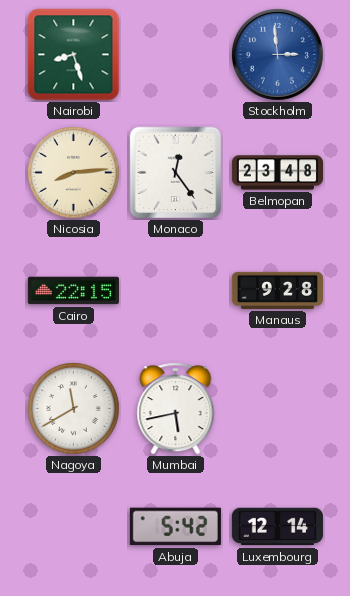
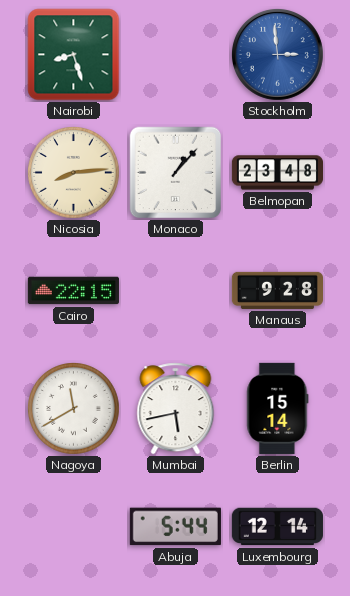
Monaco: 12:24 -> 1:07 (176, 173)
Berlin: none -> 15:14 (278, 408)
Abuja: 5:42 -> 5:44 (175, 527)
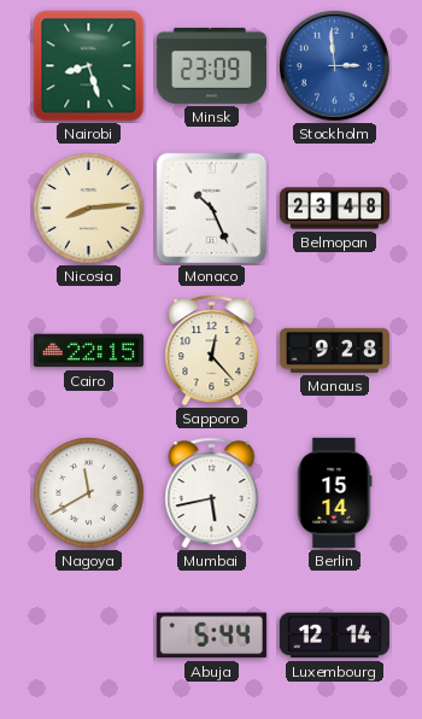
Minsk: none -> 23:09 (211, 66)
Monaco: 1:07 -> 10:26 (212, 209)
Sapporo: none -> 12:23 (212, 351)
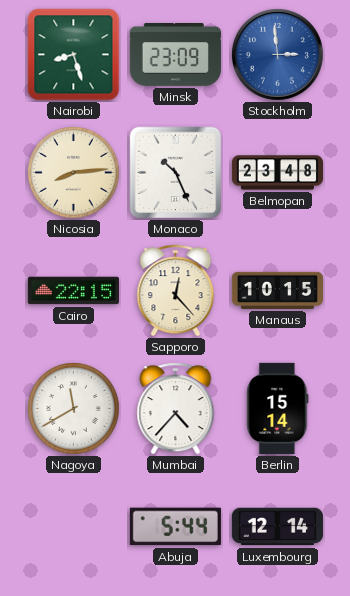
Manaus: 9:28 -> 10:15 (277, 290)
Mumbai: 5:43 -> 4:37 (176, 409)
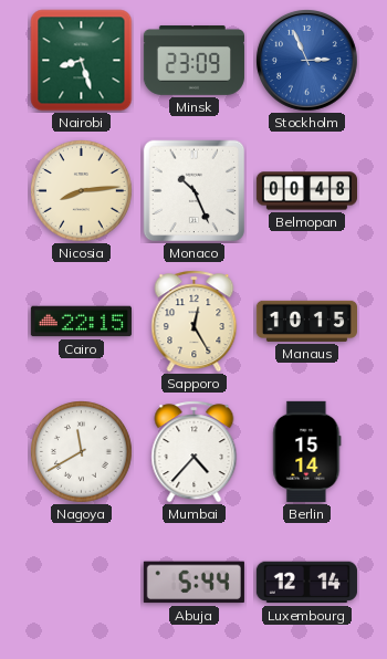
Stockholm: 2:59 -> 2:56 (306, 60)
Belmopan: 23:48 -> 00:48 (306, 191)
Sapporo: 12:23 -> 12:25 (195, 322)
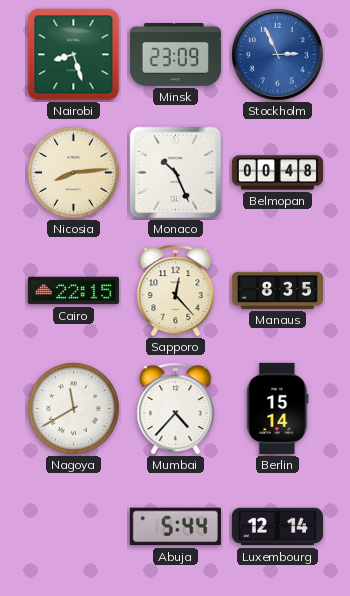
Sapporo: 12:25 -> 12:23 (176, 291)
Manaus: 10:15 -> 8:35 (277, 290)
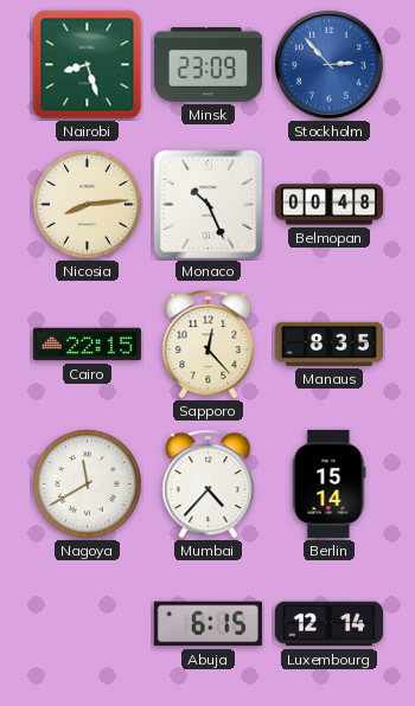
Stockholm: 2:56 -> 2:53 (328, 64)
Abuja: 5:44 -> 6:15 (207, 624)
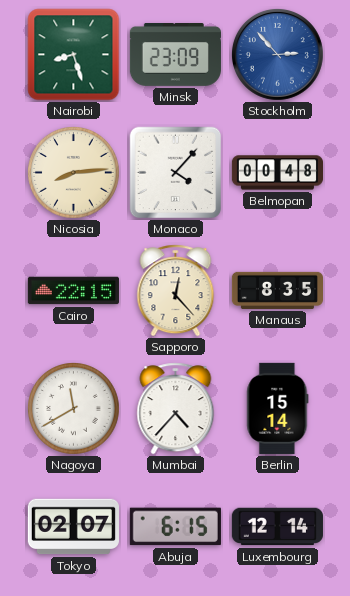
Monaco: 10:26 -> 4:07 (176, 173)
Tokyo: none -> 02:07 (73, 527)
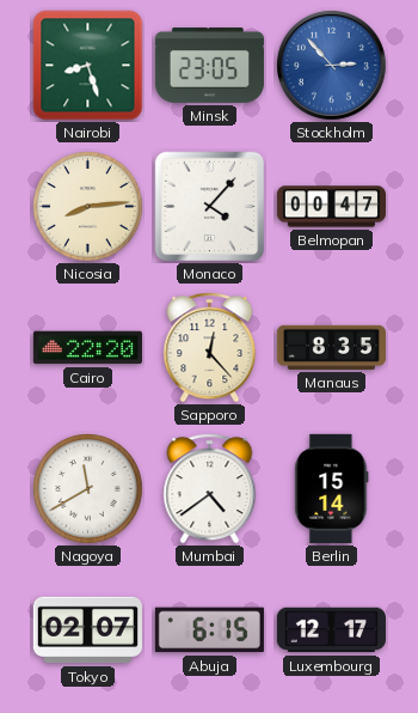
Minsk: 23:09 -> 23:05 (209, 66)
Belmopan: 00:48 -> 00:47 (331, 207)
Cairo: 22:15 -> 22:20 (87, 348)
Mumbai: 4:37 -> 4:39 (210, 489)
Luxembourg: 12:14 -> 12:17 (331, 630)
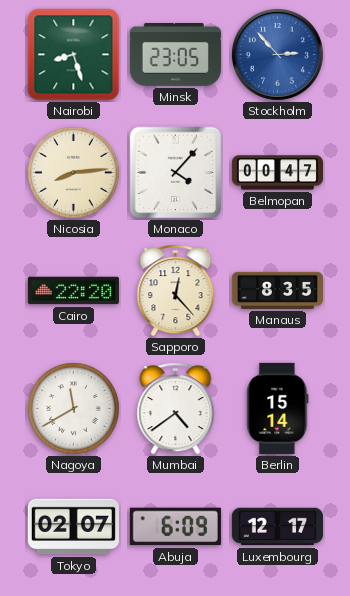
Abuja: 6:15 -> 6:09 (175, 527)
